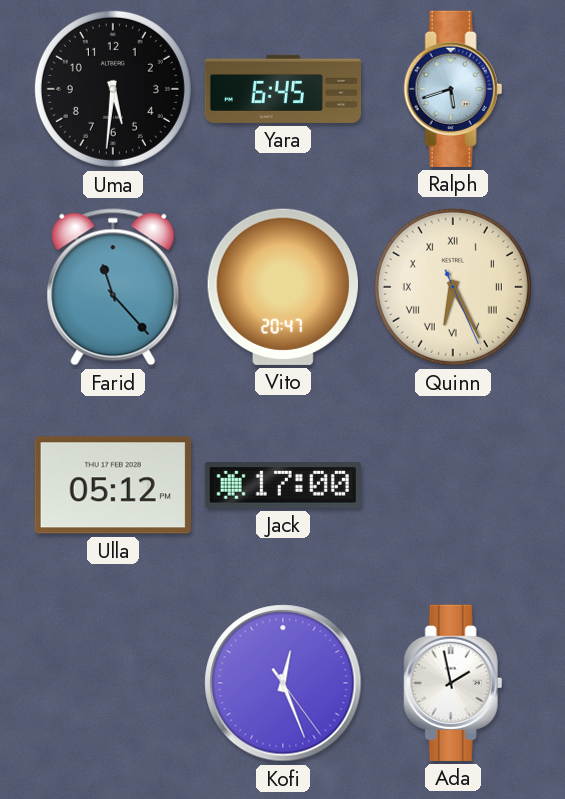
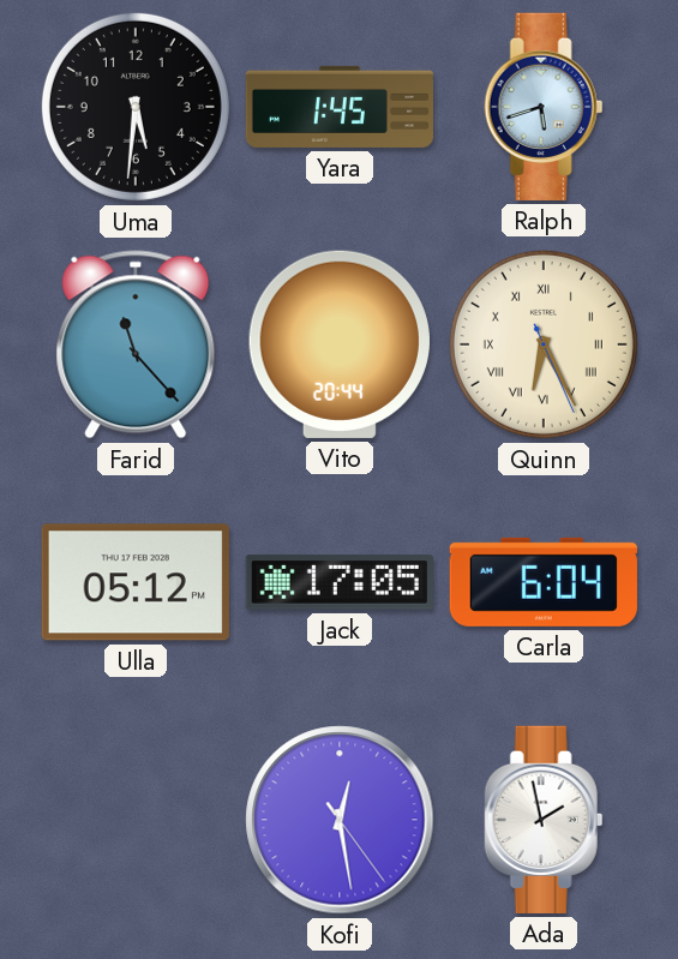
Yara: 6:45 -> 1:45 (338, 107)
Vito: 20:47 -> 20:44 (340, 344)
Jack: 17:00 -> 17:05 (340, 582)
Carla: none -> 6:04 (544, 582)
Kofi: 12:26 -> 12:28 (340, 820)
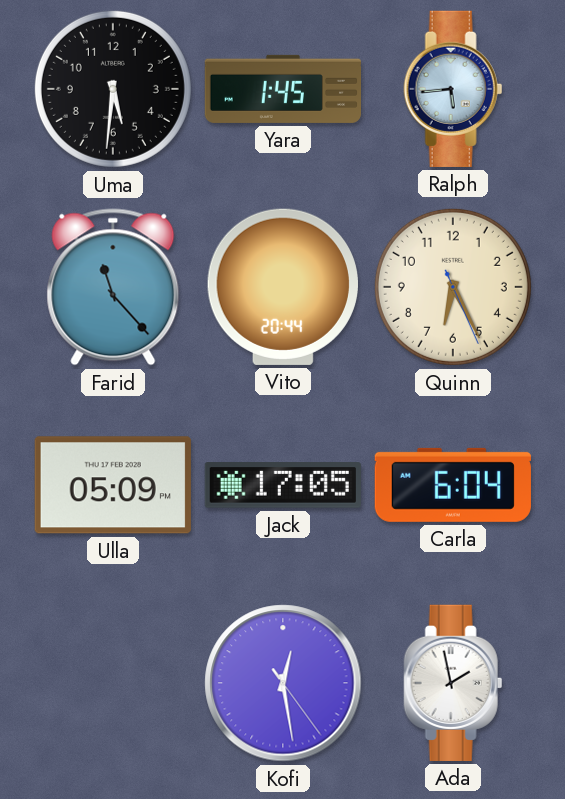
Ralph: 5:42 -> 5:44 (453, 89)
Quinn numerals: Roman -> Arabic (453, 287)
Ulla: 05:12 -> 05:09 (113, 485)
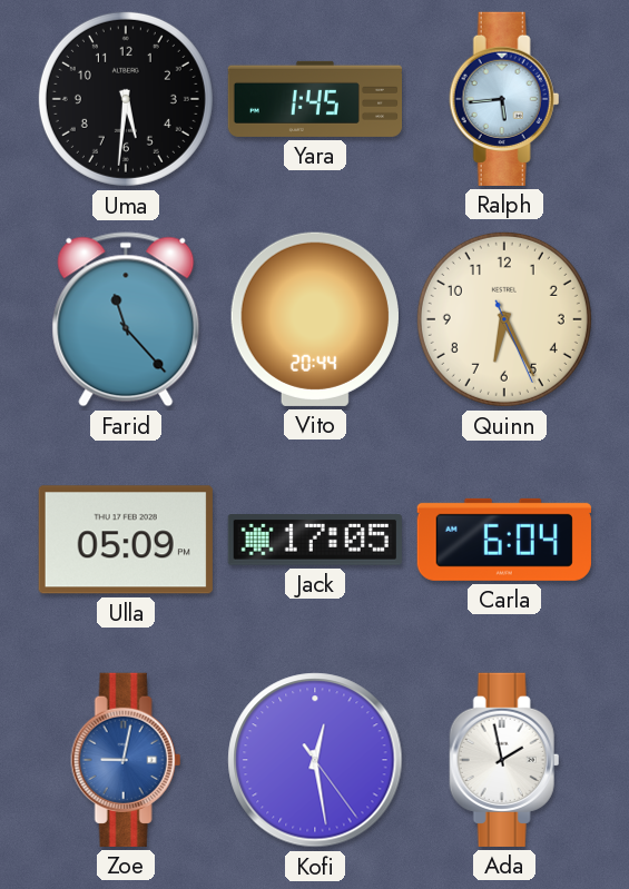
Zoe: none -> 9:02 (126, 760)
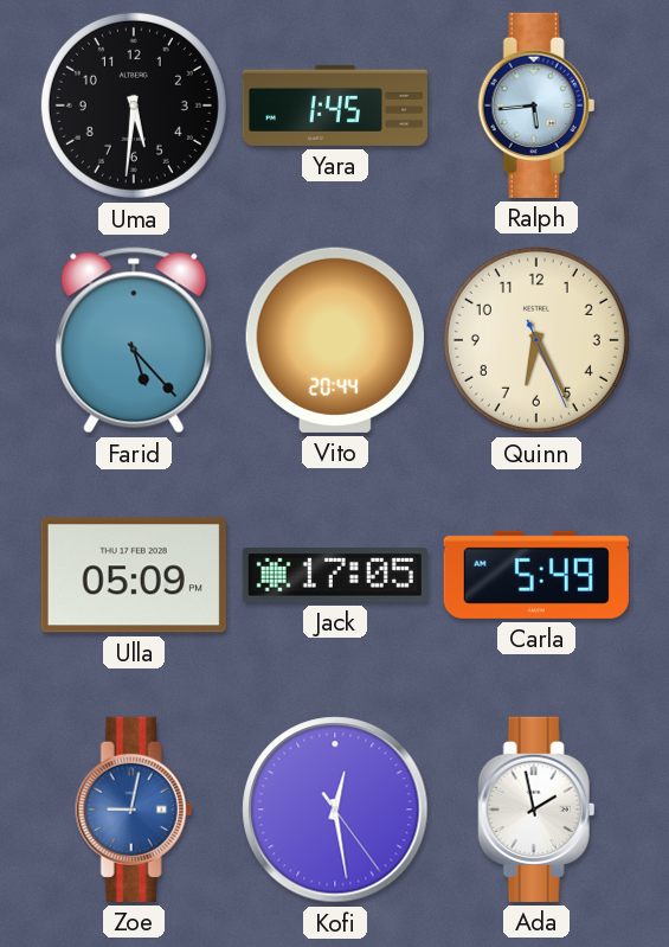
Farid: 11:23 -> 5:23 (134, 340)
Carla: 6:04 -> 5:49 (536, 575)
